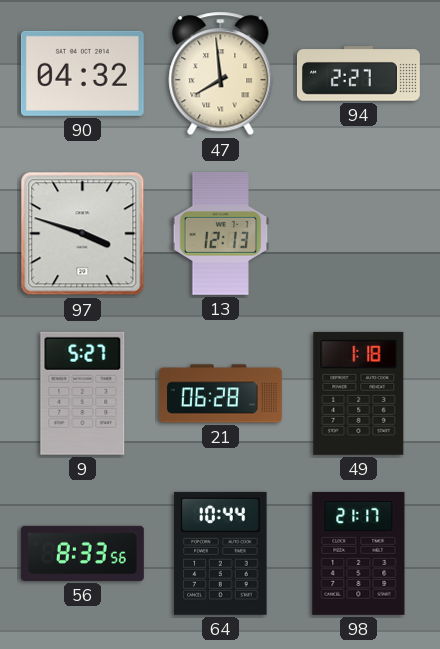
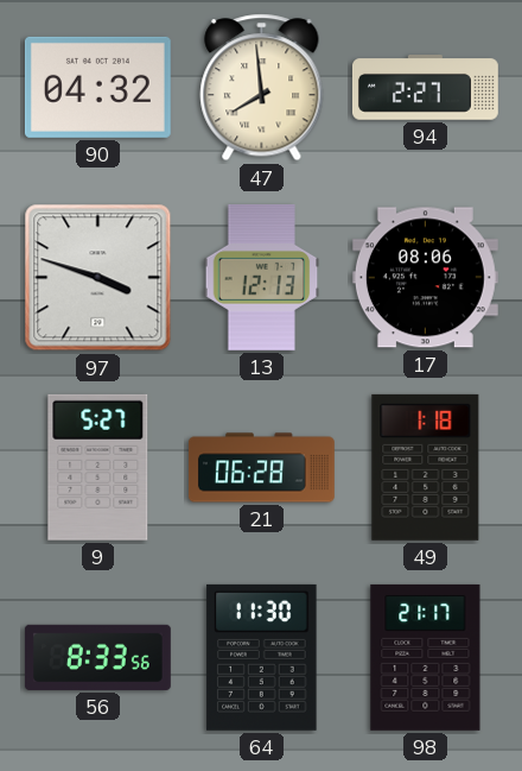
17: none -> 08:06 (425, 278)
64: 10:44 -> 11:30 (262, 657)
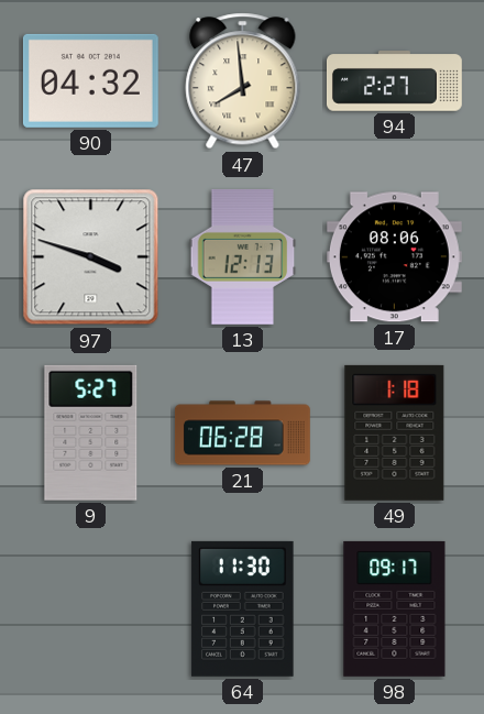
56: 8:33 -> none (97, 657)
98: 21:17 -> 09:17 (395, 608)
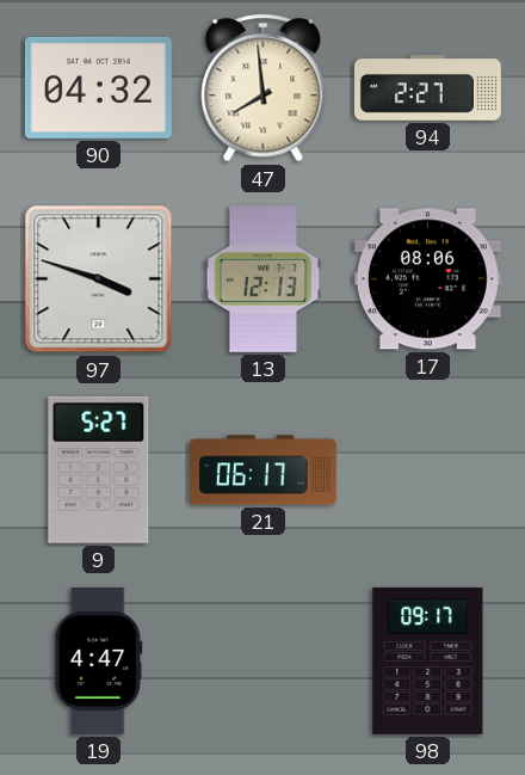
21: 06:28 -> 06:17 (264, 470)
49: 1:18 -> none (395, 432)
19: none -> 4:47 (99, 660)
64: 11:30 -> none (243, 608)
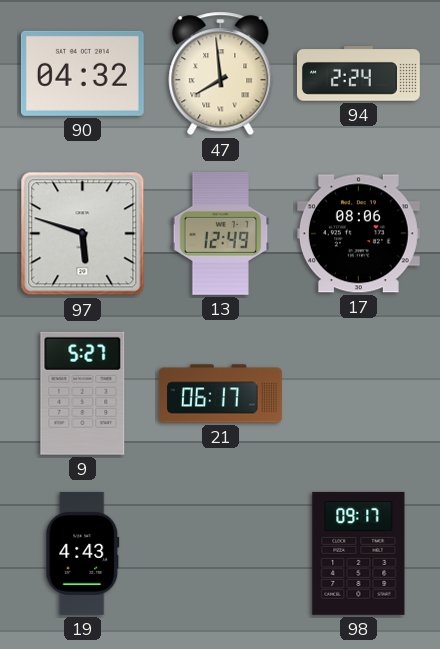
94: 2:27 -> 2:24 (358, 74)
97: 3:48 -> 5:48 (83, 234)
13: 12:13 -> 12:49 (221, 233)
19: 4:47 -> 4:43 (83, 553)
